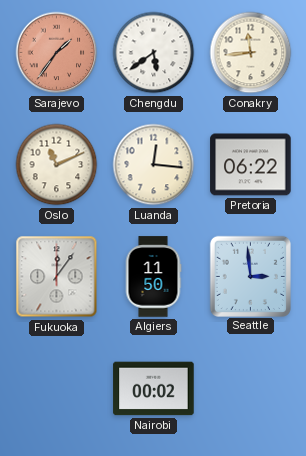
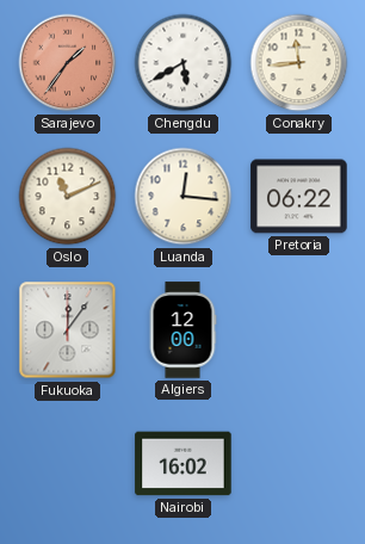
Chengdu: 5:39 -> 5:40 (184, 63)
Algiers: 11:50 -> 12:00 (182, 330)
Seattle: 2:59 -> none (250, 276)
Nairobi: 00:02 -> 16:02 (184, 464)
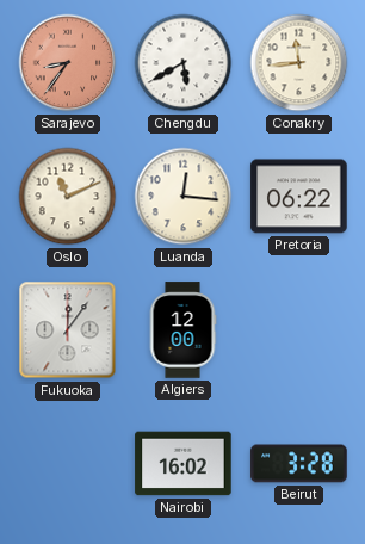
Sarajevo: 1:36 -> 8:36 (68, 63)
Beirut: none -> 3:28 (299, 464)
